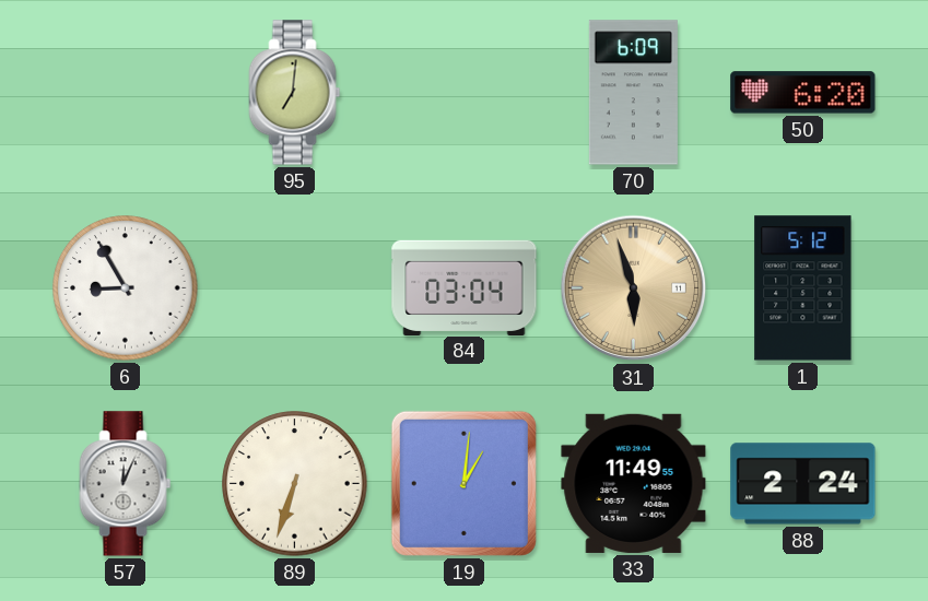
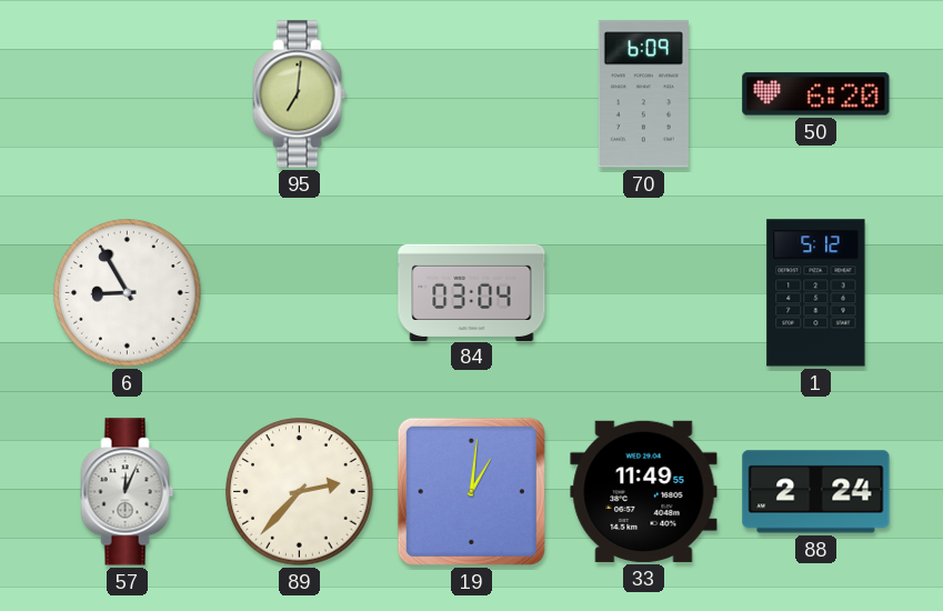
31: 5:57 -> none (634, 288)
89: 6:33 -> 2:37 (300, 492)
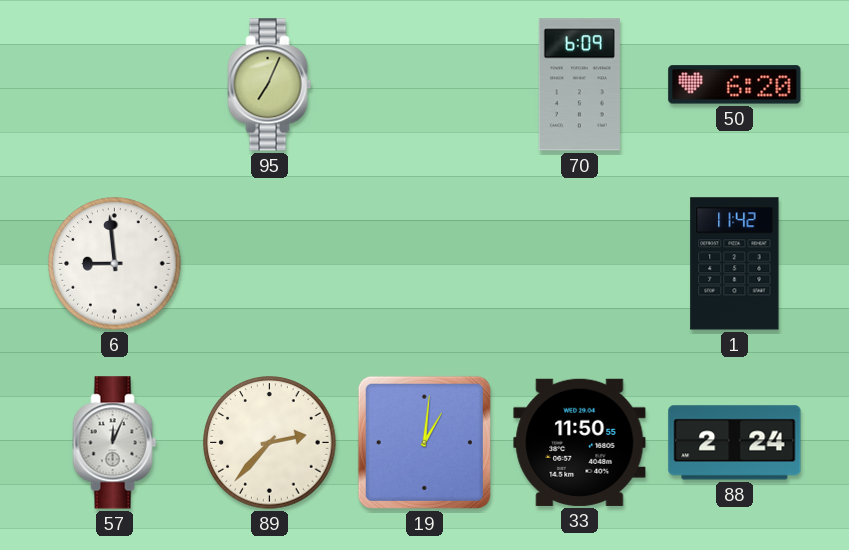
95: 7:01 -> 7:04 (270, 85)
6: 8:55 -> 8:59 (115, 264)
84: 03:04 -> none (472, 292)
1: 5:12 -> 11:42 (735, 264)
33: 11:49 -> 11:50 (580, 442)
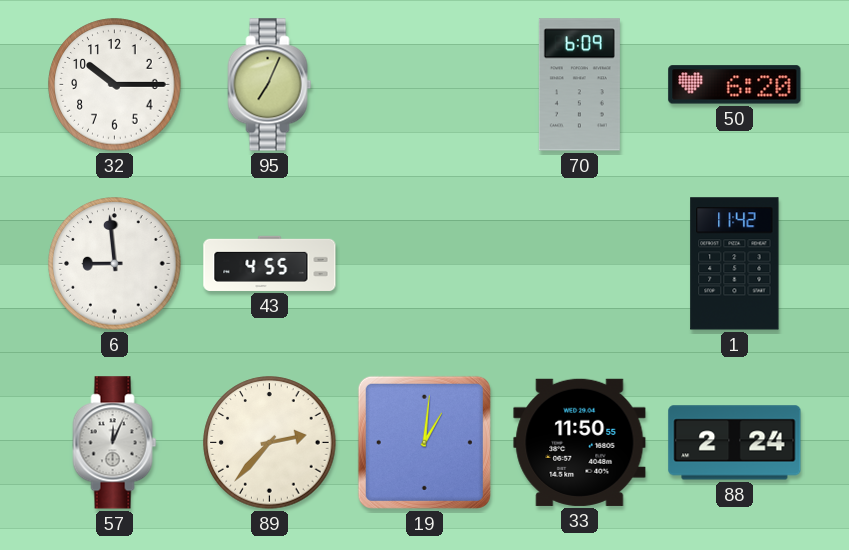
32: none -> 10:15 (115, 85)
43: none -> 4:55 (270, 263)
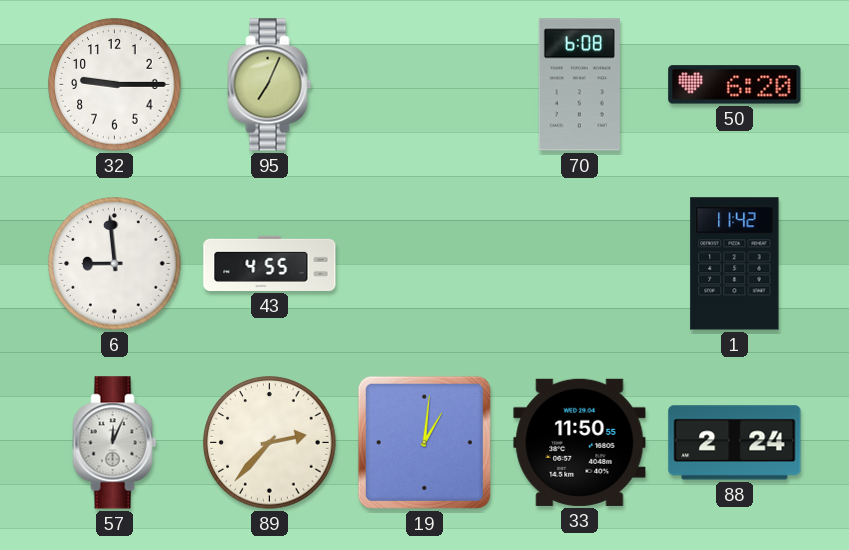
32: 10:15 -> 9:15 (115, 85)
70: 6:09 -> 6:08 (579, 85)
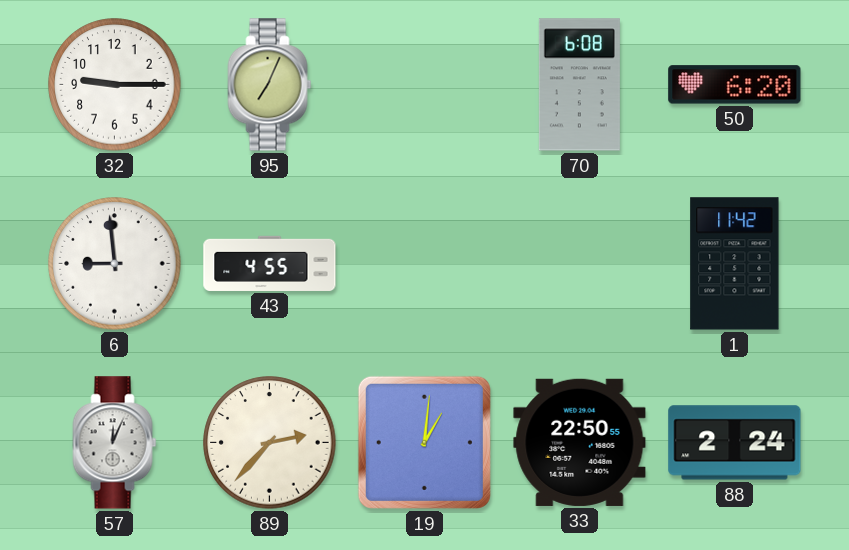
33: 11:50 -> 22:50 (580, 442)
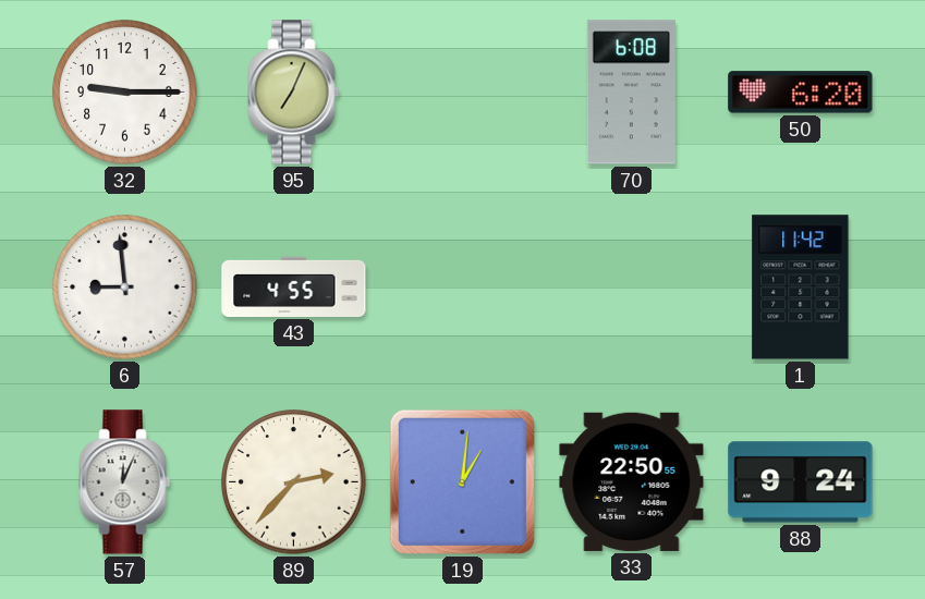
88: 2:24 -> 9:24 (801, 482)
